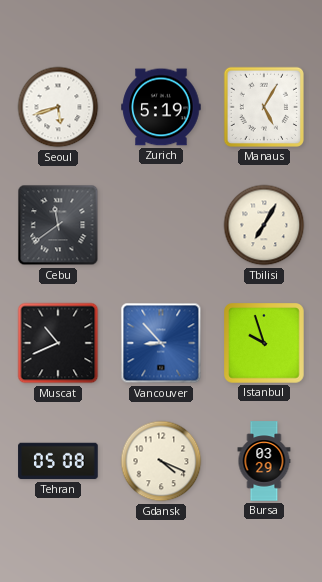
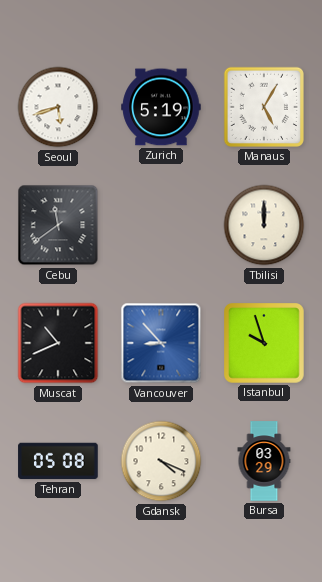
Tbilisi: 7:05 -> 12:00 (264, 225)
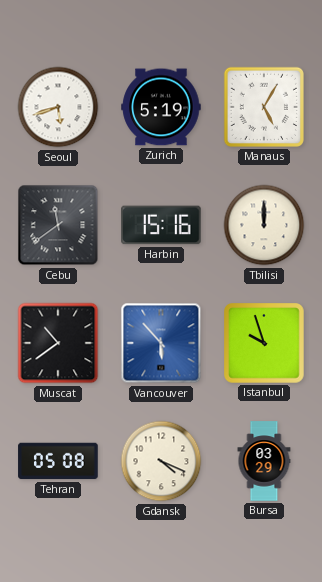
Harbin: none -> 15:16 (161, 225)
Muscat: 10:41 -> 10:39 (58, 343)
Vancouver: 8:53 -> 5:53 (161, 343)
